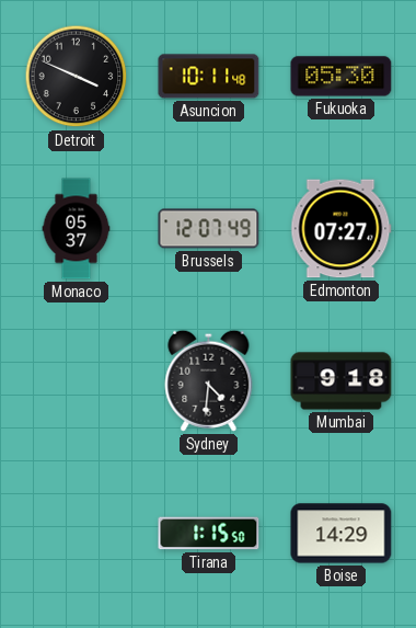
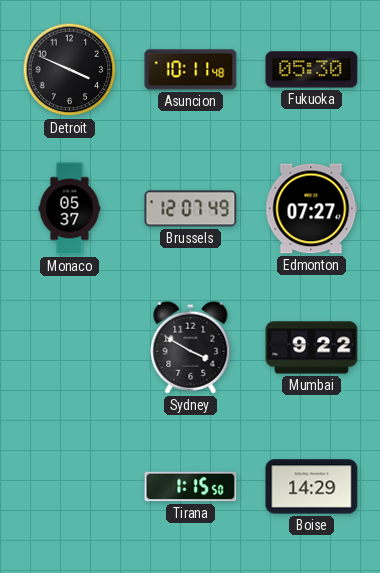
Sydney: 4:31 -> 3:50 (191, 347)
Mumbai: 9:18 -> 9:22 (312, 348)
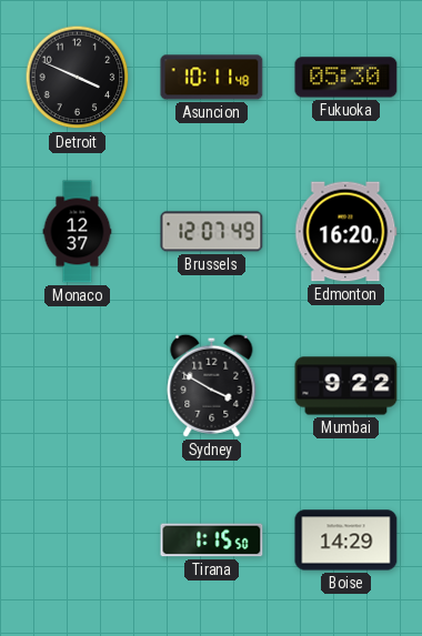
Monaco: 05:37 -> 12:37 (78, 232)
Edmonton: 07:27 -> 16:20 (346, 232)
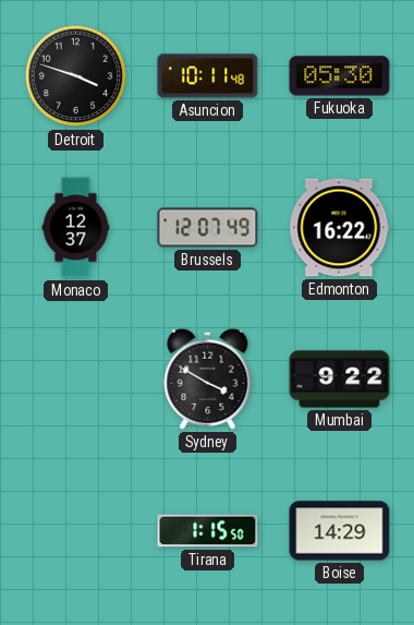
Detroit: 3:49 -> 3:48 (76, 76)
Edmonton: 16:20 -> 16:22 (340, 228)
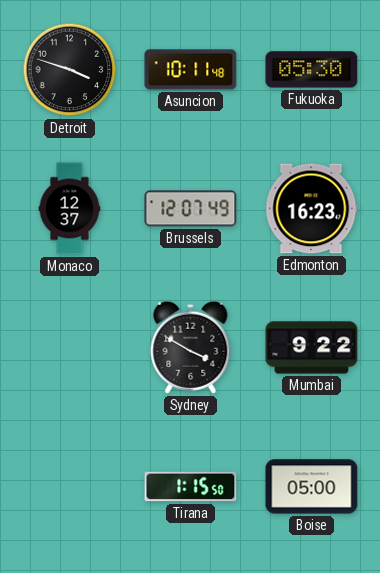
Edmonton: 16:22 -> 16:23 (312, 209)
Boise: 14:29 -> 05:00 (312, 487)
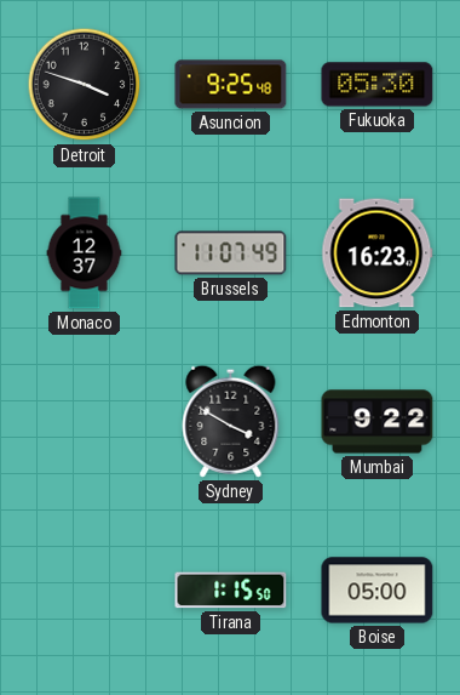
Asuncion: 10:11 -> 9:25 (231, 85)
Brussels: 12:07 -> 11:07 (231, 253)
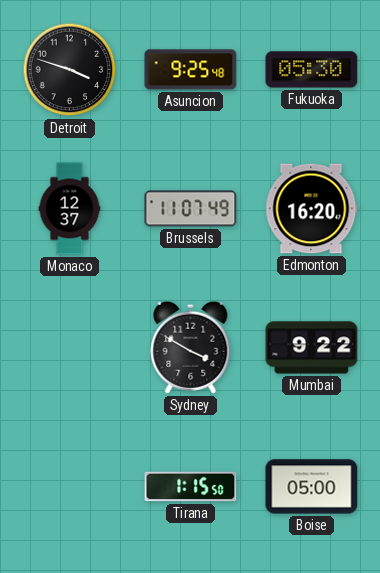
Edmonton: 16:23 -> 16:20 (312, 209)
